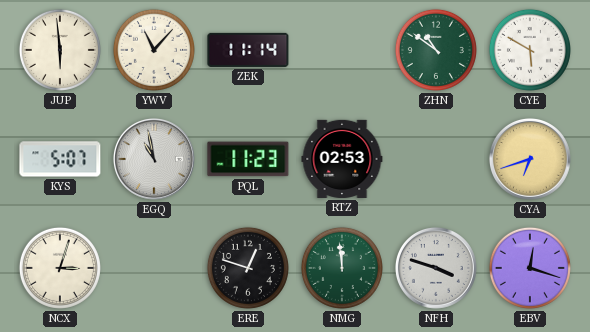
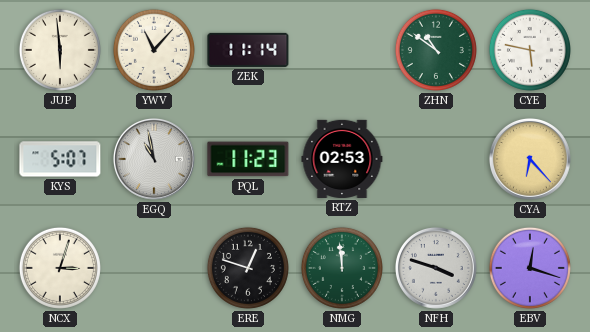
CYE: 5:50 -> 5:47 (530, 50)
CYA: 6:42 -> 6:23 (530, 159)
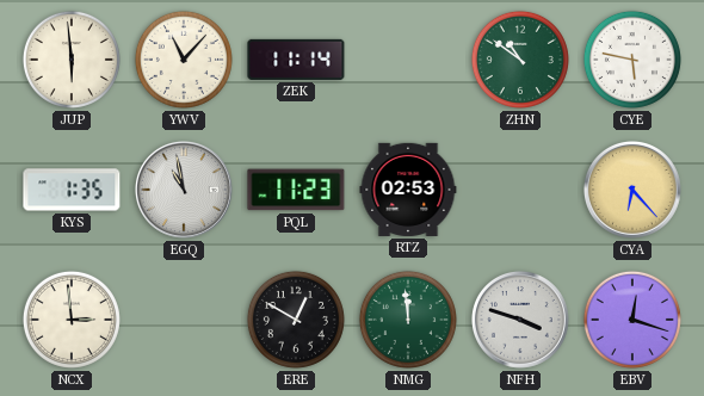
KYS: 5:07 -> 1:35 (72, 190)
NCX: 3:03 -> 2:59 (72, 320)
ERE: 12:48 -> 12:50 (296, 320)
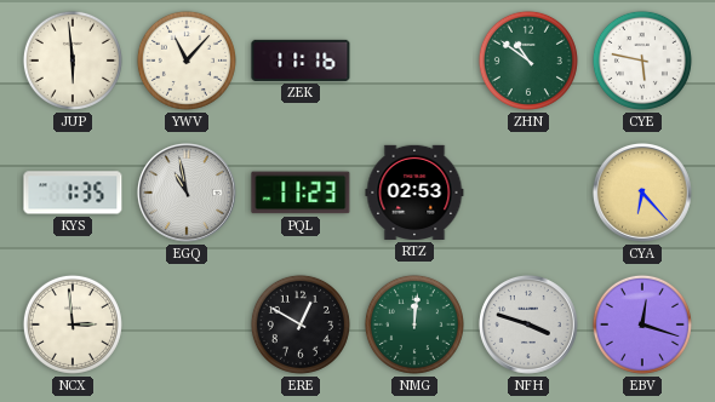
ZEK: 11:14 -> 11:16 (301, 61)
NMG: 11:59 -> 12:01 (414, 325)
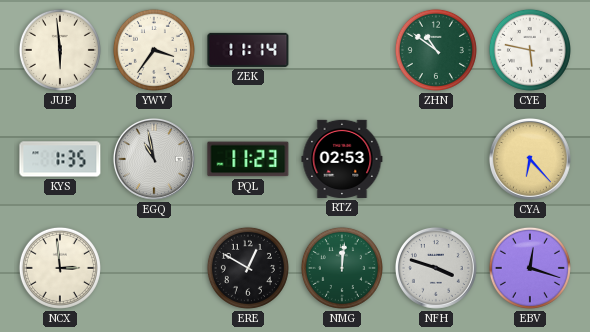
YWV: 11:07 -> 3:36 (154, 50)
ZEK: 11:16 -> 11:14 (248, 50)
